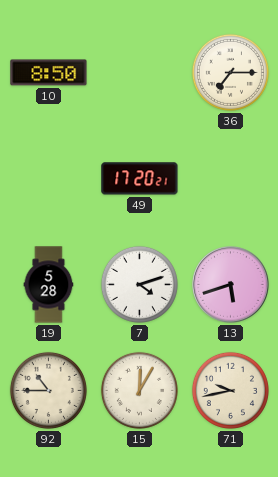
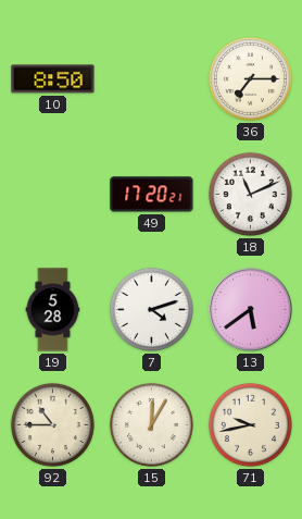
18: none -> 11:11 (250, 194)
13: 5:42 -> 5:39 (251, 310)
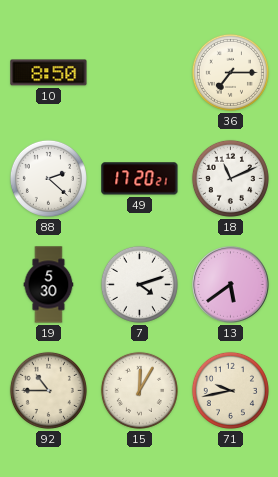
88: none -> 2:22 (48, 178)
19: 5:28 -> 5:30 (49, 285)
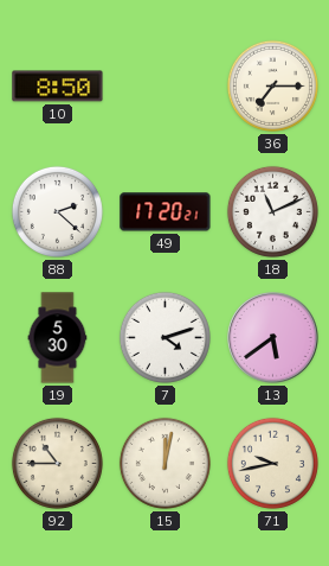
15: 12:05 -> 12:02 (164, 463)
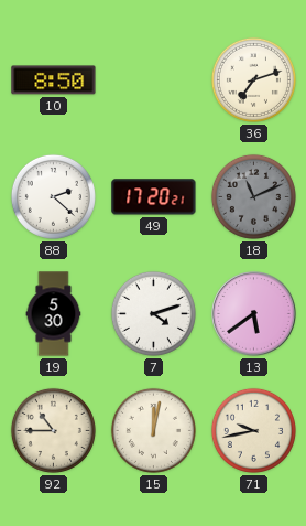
36: 7:15 -> 7:12 (253, 79)
18 dial: white -> grey (253, 196)
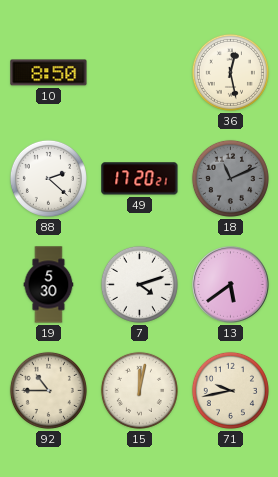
36: 7:12 -> 12:28 (230, 72)
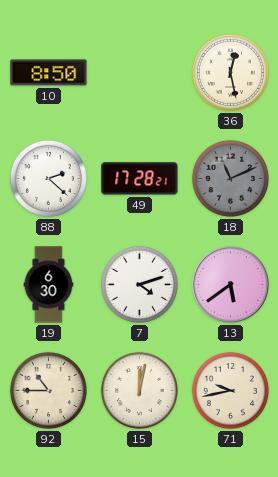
49: 17:20 -> 17:28 (140, 179)
19: 5:30 -> 6:30 (49, 285)
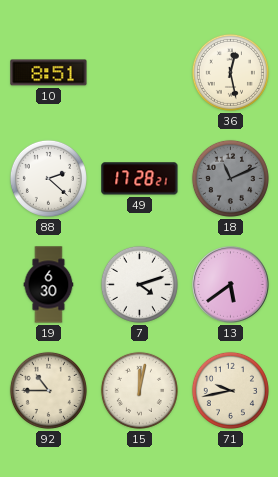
10: 8:50 -> 8:51 (49, 73)
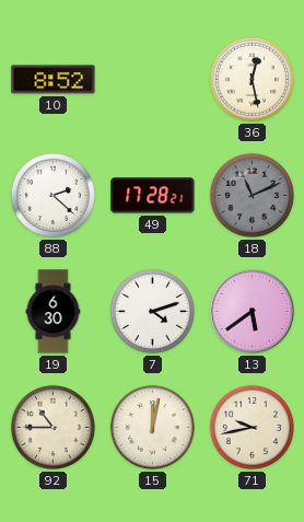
10: 8:51 -> 8:52 (54, 80)
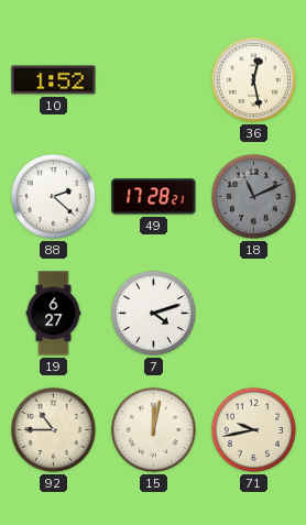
10: 8:52 -> 1:52 (54, 80)
19: 6:30 -> 6:27 (54, 314)
13: 5:39 -> none (253, 312)
